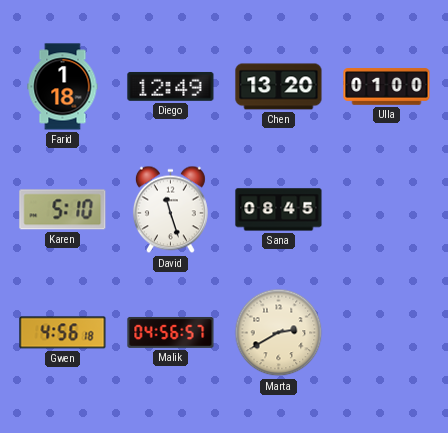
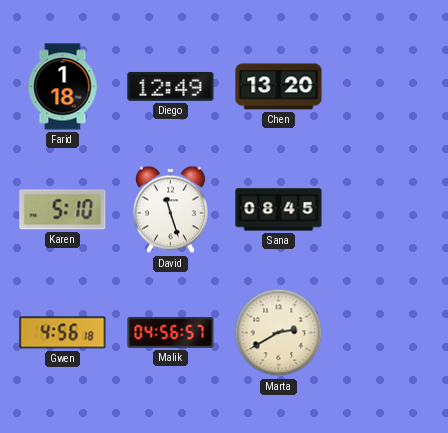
Ulla: 01:00 -> none (387, 87)
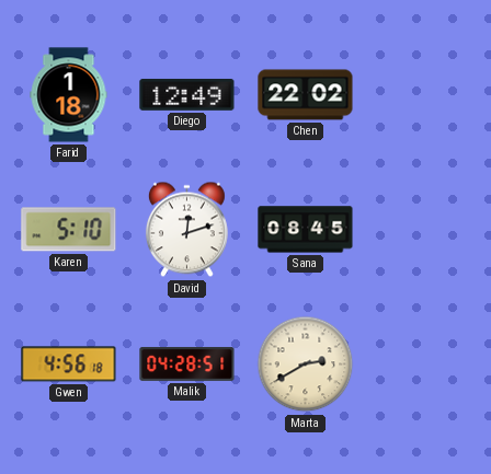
Chen: 13:20 -> 22:02 (306, 95)
David: 11:27 -> 12:12 (186, 230)
Malik: 04:56 -> 04:28 (187, 363)
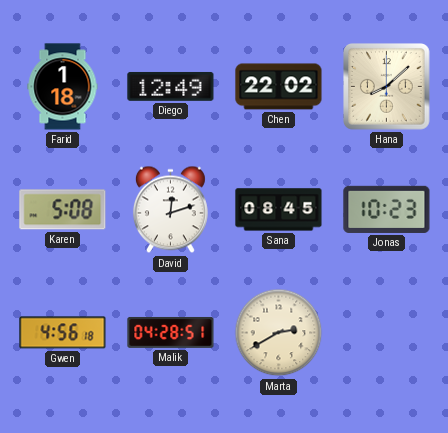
Hana: none -> 8:08 (387, 87)
Karen: 5:10 -> 5:08 (63, 210)
Jonas: none -> 10:23 (387, 209)
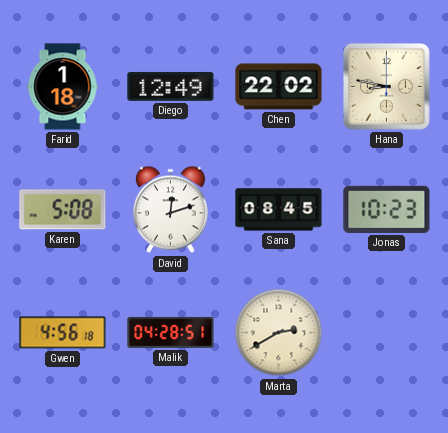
Hana: 8:08 -> 8:47 (387, 87)
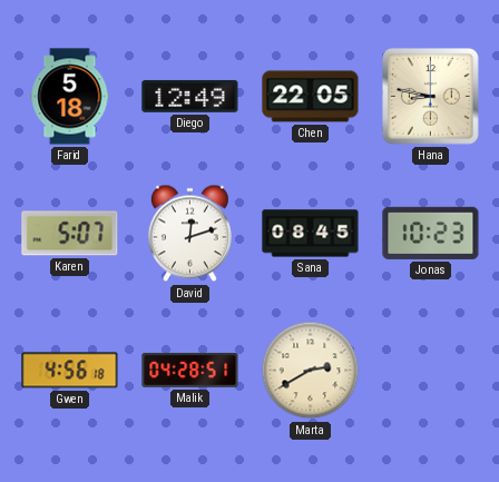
Farid: 1:18 -> 5:18 (70, 97)
Chen: 22:02 -> 22:05 (311, 97)
Karen: 5:08 -> 5:07 (70, 234)
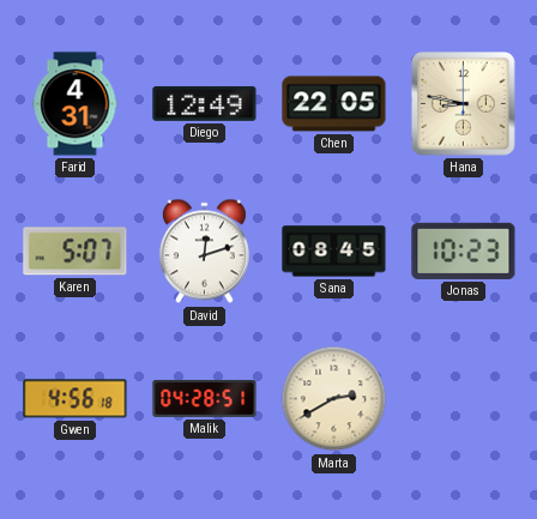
Farid: 5:18 -> 4:31 (76, 104)
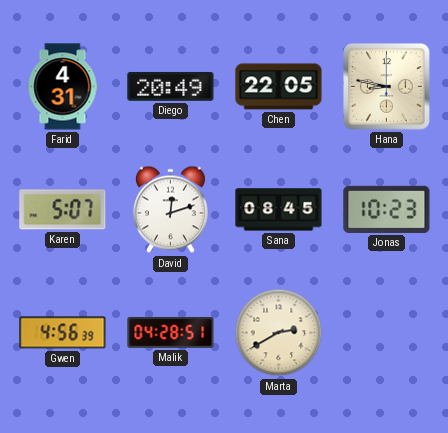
Diego: 12:49 -> 20:49 (171, 86)
Gwen: 4:56:18 -> 4:56:39 (63, 333)
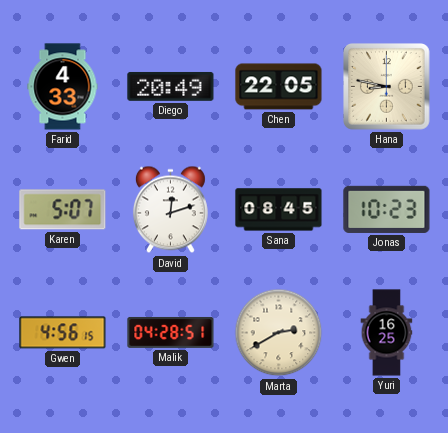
Farid: 4:31 -> 4:33 (63, 87)
Gwen: 4:56:39 -> 4:56:15 (63, 333)
Yuri: none -> 16:25 (387, 333)
